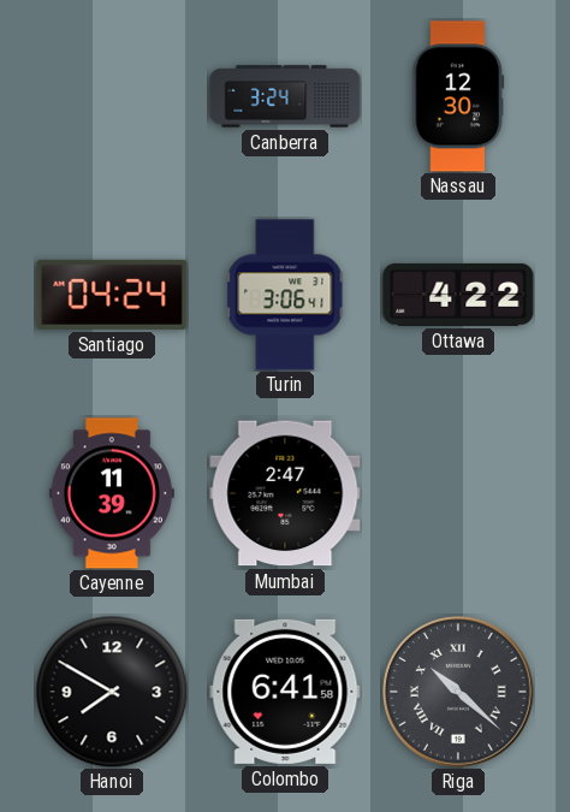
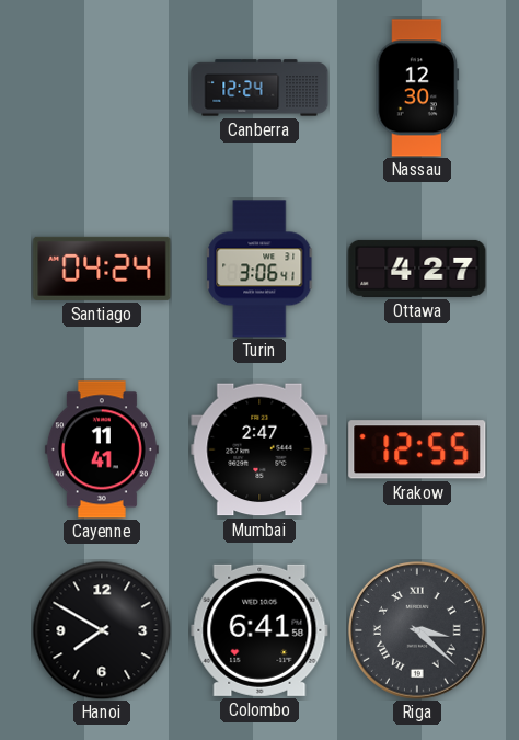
Canberra: 3:24 -> 12:24 (259, 88)
Ottawa: 4:22 -> 4:27 (417, 269)
Cayenne: 11:39 -> 11:41 (102, 449)
Krakow: none -> 12:55 (417, 449)
Riga: 10:22 -> 3:22 (417, 630)
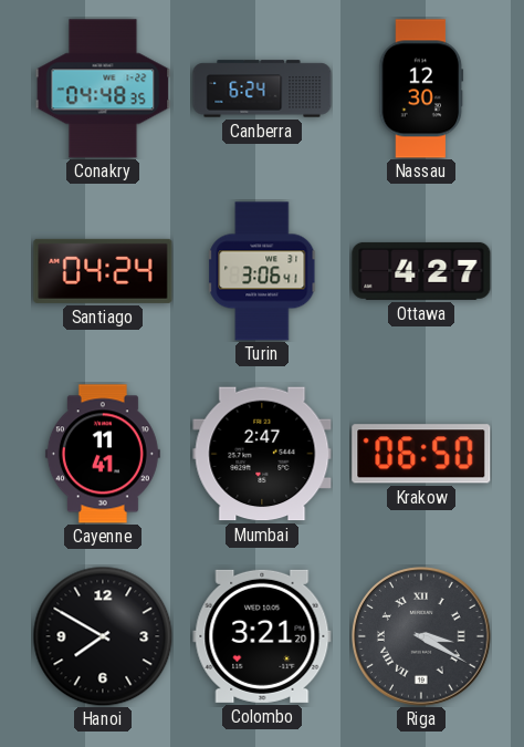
Conakry: none -> 04:48 (103, 89)
Canberra: 12:24 -> 6:24 (262, 89)
Krakow: 12:55 -> 06:50 (421, 454)
Colombo: 6:41 -> 3:21 (262, 636)
Riga: 3:22 -> 3:20 (421, 636)
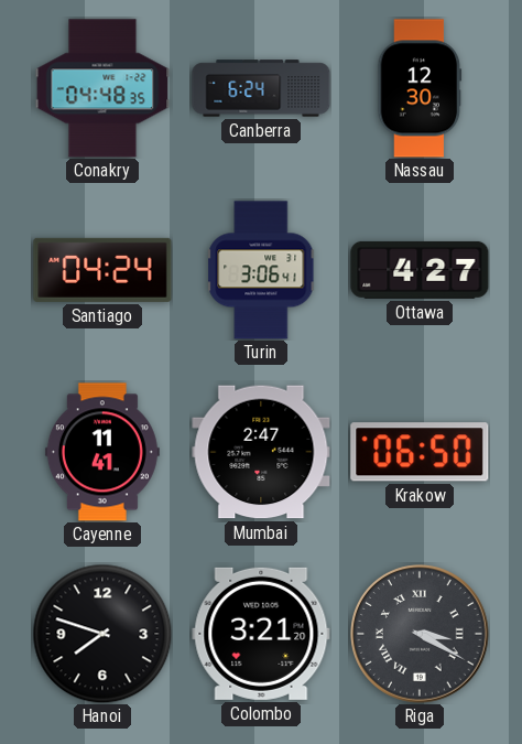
Hanoi: 7:50 -> 7:48 (102, 634)
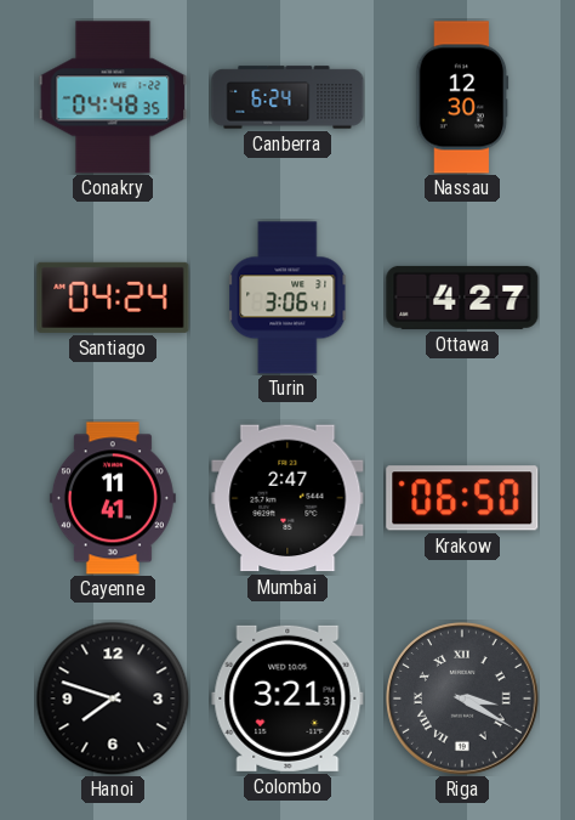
Colombo: 3:21:20 -> 3:21:31 (287, 699)
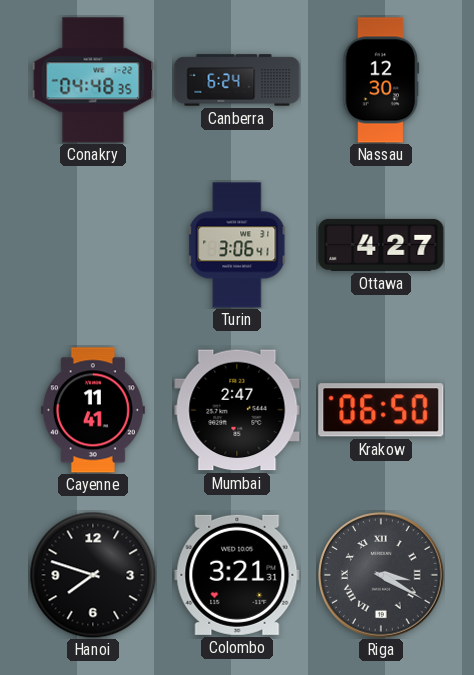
Santiago: 04:24 -> none (113, 298)
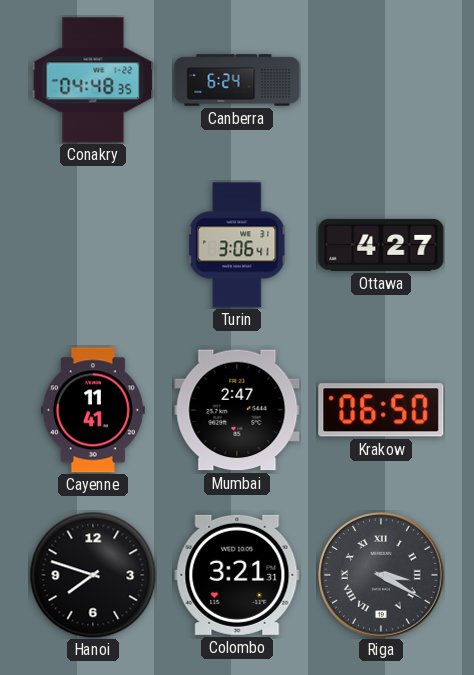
Nassau: 12:30 -> none (381, 80)
